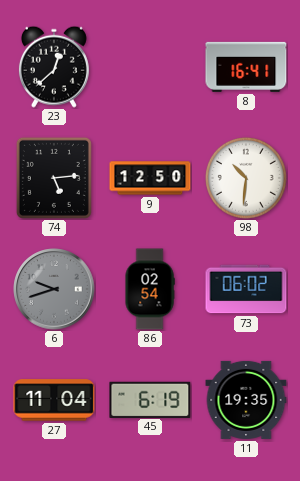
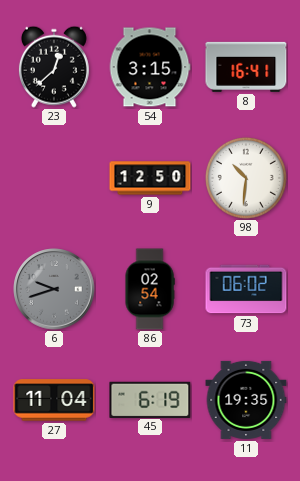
54: none -> 3:15 (150, 67)
74: 5:14 -> none (54, 178)
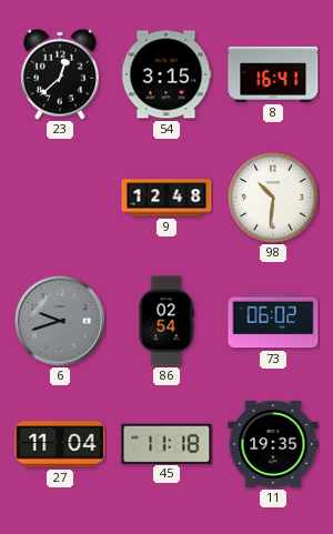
9: 12:50 -> 12:48 (167, 198)
45: 6:19 -> 11:18 (167, 443)
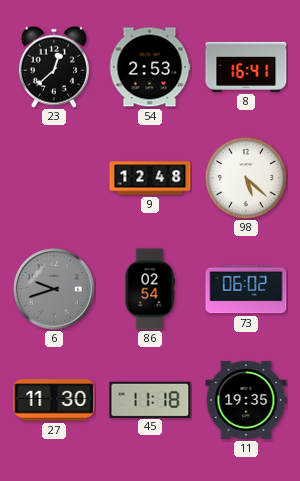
54: 3:15 -> 2:53 (150, 67)
98: 10:31 -> 5:22 (246, 178)
27: 11:04 -> 11:30 (54, 400)
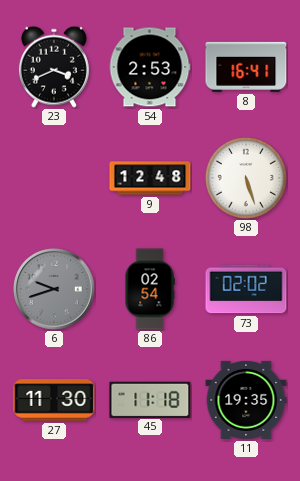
23: 12:38 -> 3:41 (54, 67)
98: 5:22 -> 5:27 (246, 178)
73: 06:02 -> 02:02 (246, 289)
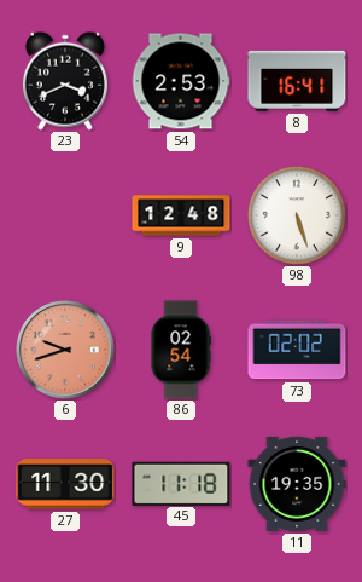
6 dial: grey -> salmon (65, 350)
